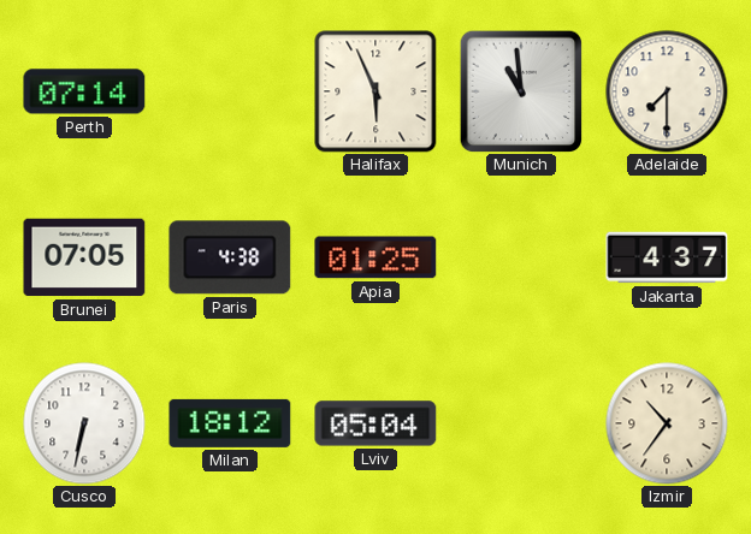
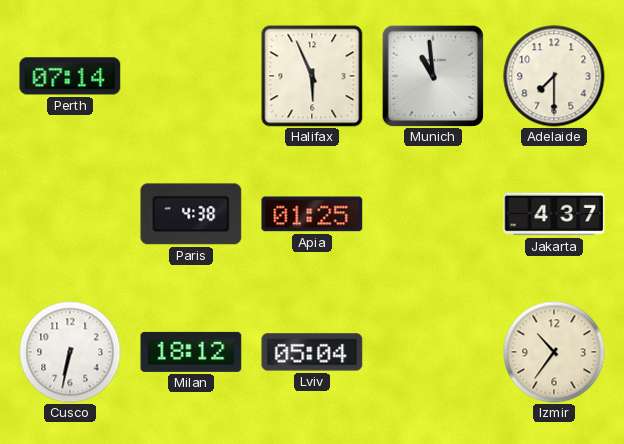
Brunei: 07:05 -> none (84, 257)
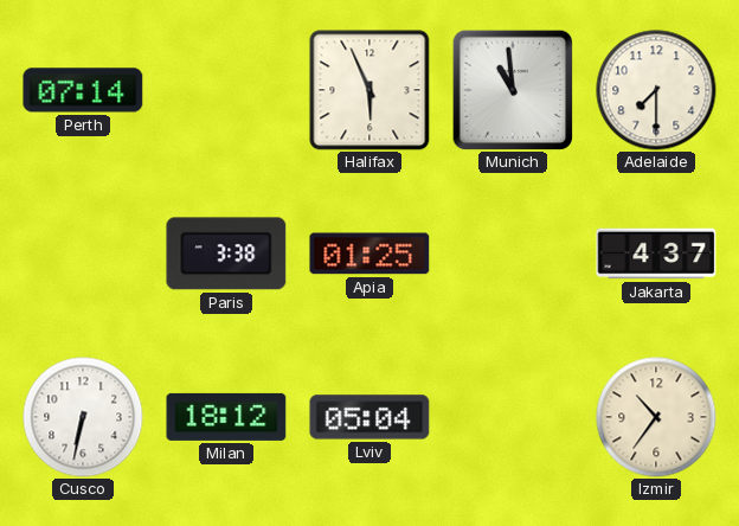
Paris: 4:38 -> 3:38 (226, 254)
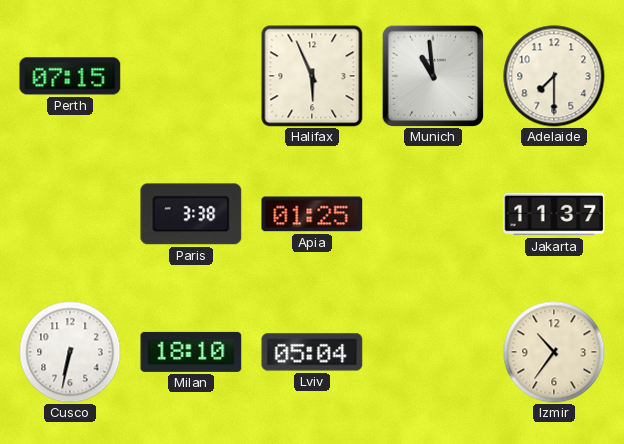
Perth: 07:14 -> 07:15 (70, 76)
Jakarta: 4:37 -> 11:37 (554, 214)
Milan: 18:12 -> 18:10 (191, 352)
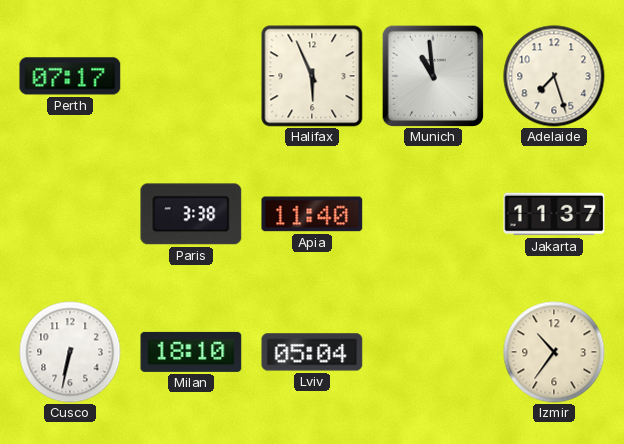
Perth: 07:15 -> 07:17 (70, 76)
Adelaide: 7:30 -> 7:27 (554, 76)
Apia: 01:25 -> 11:40 (312, 214)
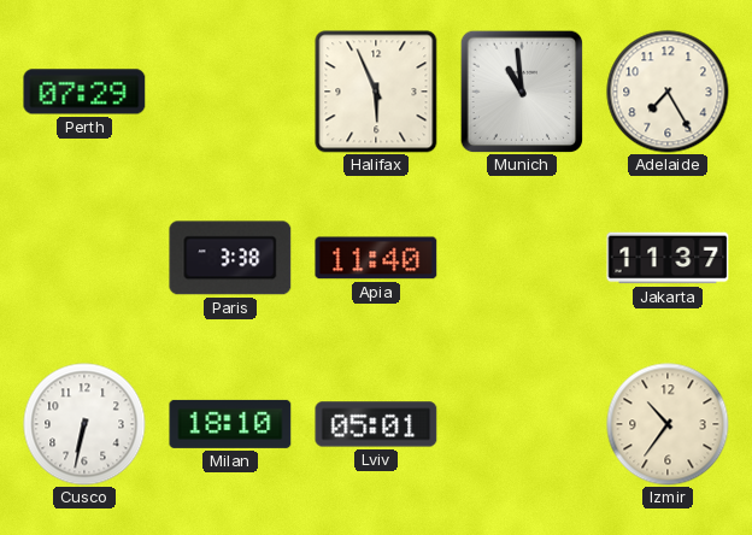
Perth: 07:17 -> 07:29 (84, 92)
Adelaide: 7:27 -> 7:25 (668, 92)
Lviv: 05:04 -> 05:01 (376, 424)
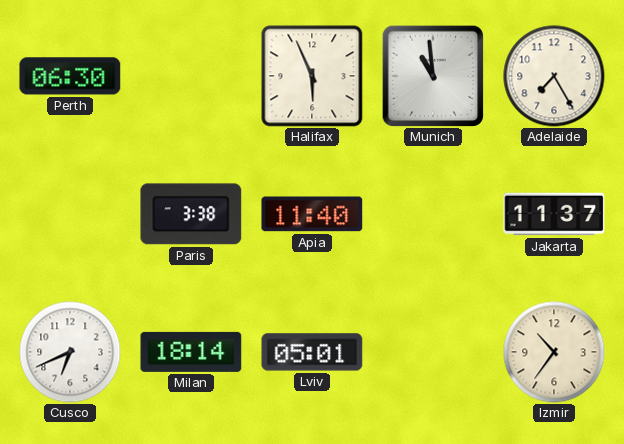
Perth: 07:29 -> 06:30 (70, 76)
Cusco: 6:32 -> 6:41 (70, 352)
Milan: 18:10 -> 18:14 (191, 352)
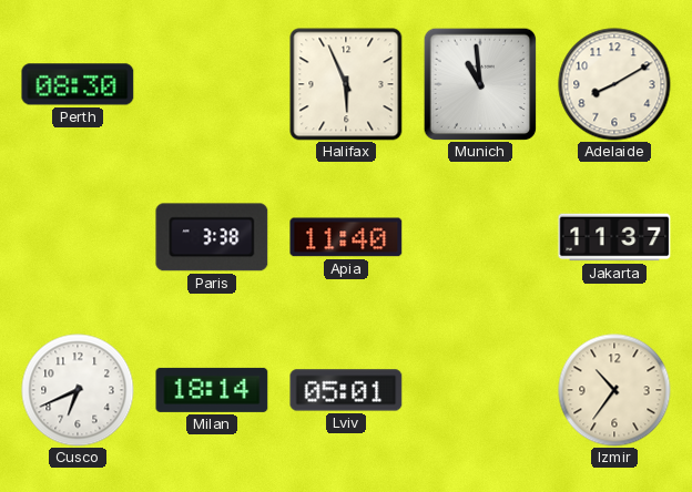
Perth: 06:30 -> 08:30 (78, 84)
Adelaide: 7:25 -> 8:10 (614, 84)
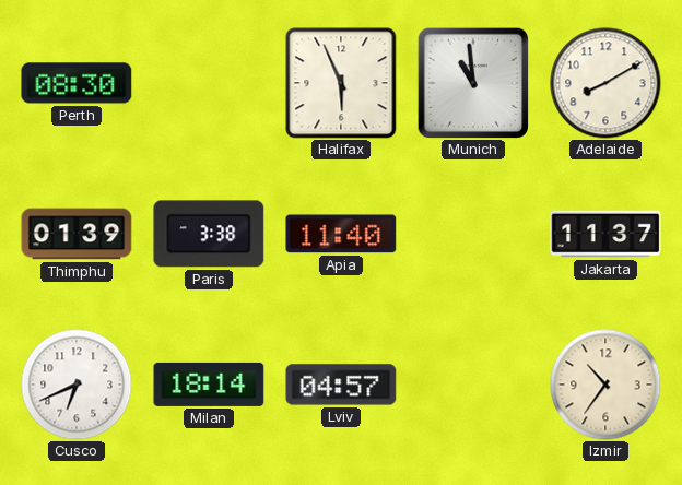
Thimphu: none -> 01:39 (77, 234)
Lviv: 05:01 -> 04:57 (341, 385)
